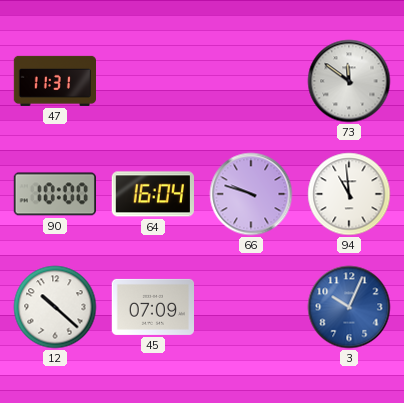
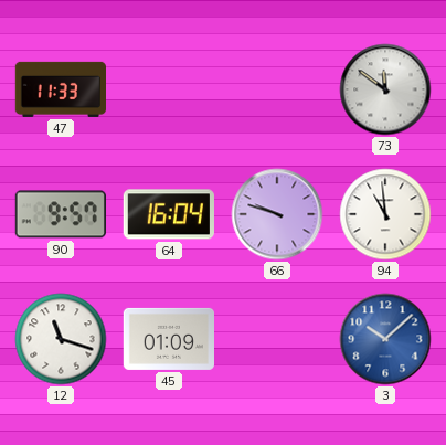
47: 11:31 -> 11:33 (60, 89)
90: 10:00 -> 9:57 (60, 214)
12: 10:22 -> 11:18 (61, 339)
45: 07:09 -> 01:09 (168, 339)
3: 10:04 -> 10:08 (385, 339)
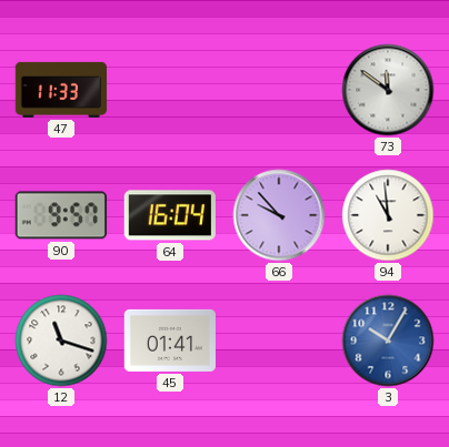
66: 9:48 -> 9:53 (279, 215)
45: 01:09 -> 01:41 (169, 341)
3: 10:08 -> 10:05 (388, 341)
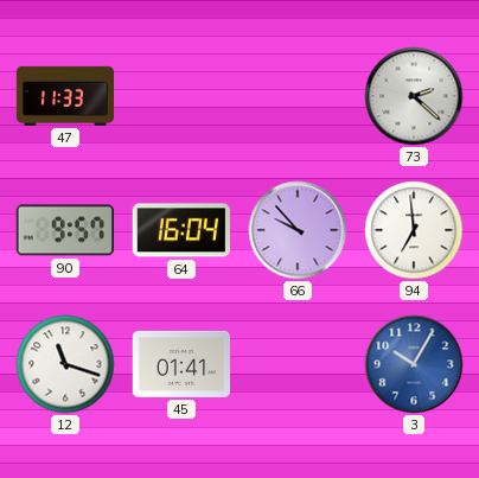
73: 11:51 -> 2:22 (414, 96)
94: 10:59 -> 6:59 (414, 230)
